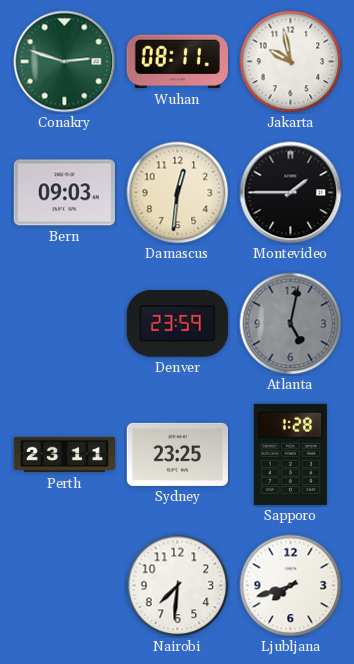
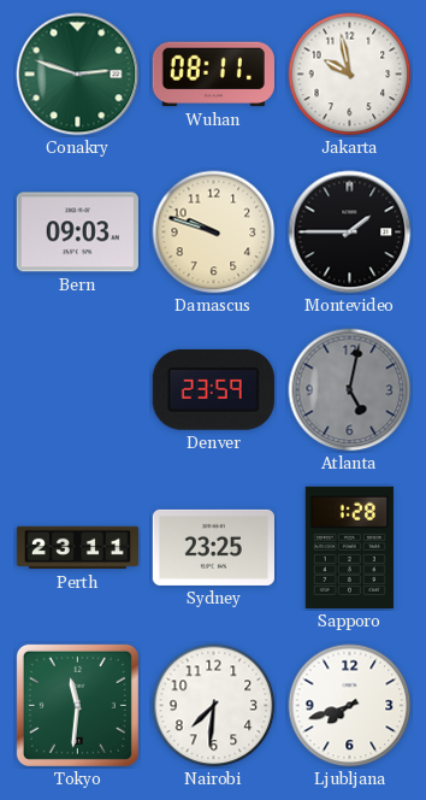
Damascus: 12:31 -> 9:48 (214, 233)
Tokyo: none -> 11:31 (77, 705)
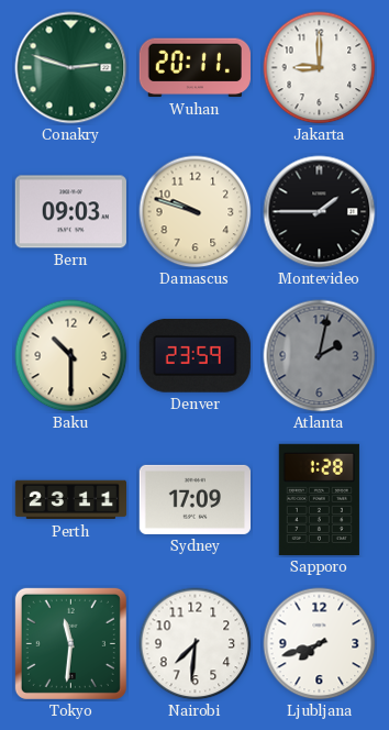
Wuhan: 08:11 -> 20:11 (194, 68)
Jakarta: 9:58 -> 9:00 (320, 68)
Baku: none -> 10:30 (71, 356)
Atlanta: 5:02 -> 2:02 (320, 356)
Sydney: 23:25 -> 17:09 (194, 499)
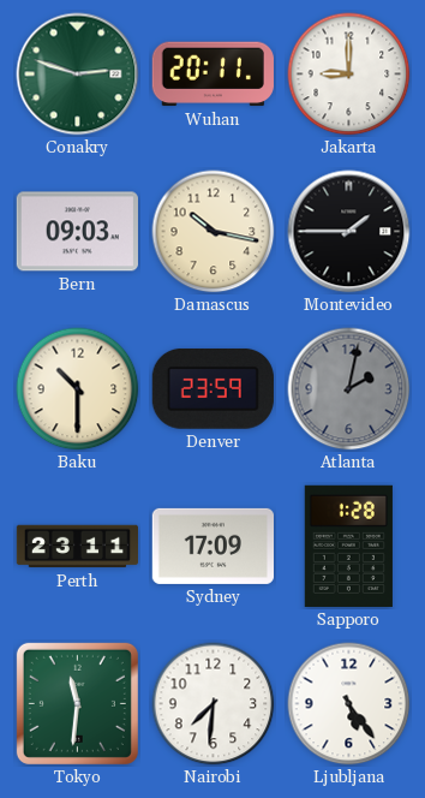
Damascus: 9:48 -> 10:17 (214, 232)
Ljubljana: 7:42 -> 5:24 (349, 704)
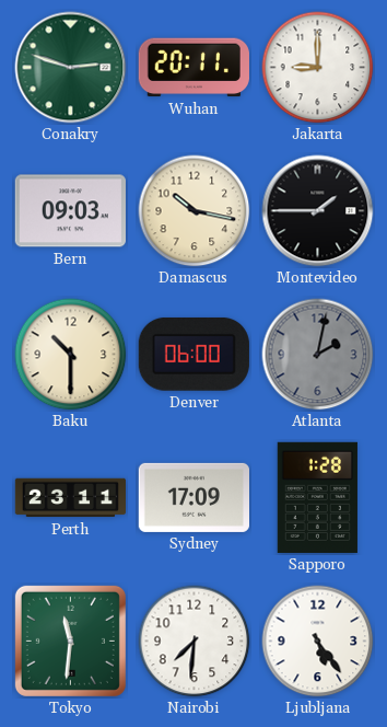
Denver: 23:59 -> 06:00 (193, 354)
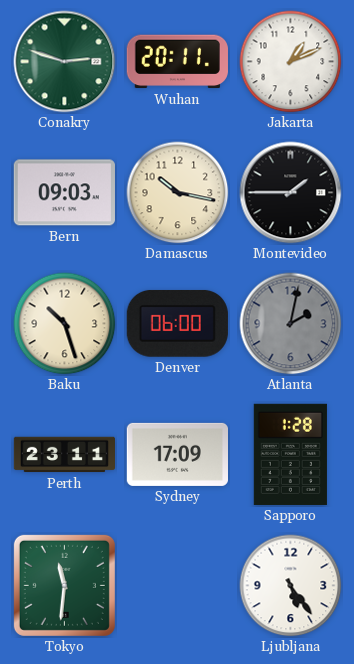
Jakarta: 9:00 -> 1:11 (291, 62)
Baku: 10:30 -> 10:27 (65, 324)
Nairobi: 7:31 -> none (195, 642)
